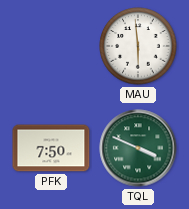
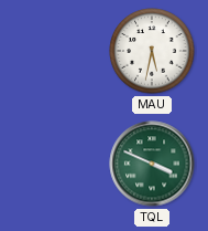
MAU: 5:59 -> 5:32 (152, 51)
PFK: 7:50 -> none (51, 148)
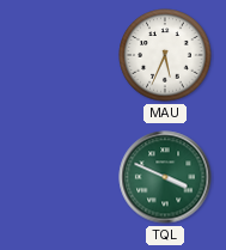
MAU: 5:32 -> 5:34 (165, 55)
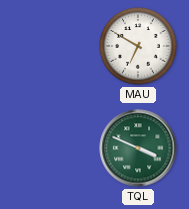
MAU: 5:34 -> 6:50 (138, 46)
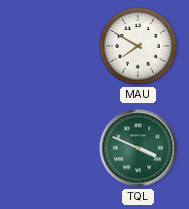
MAU: 6:50 -> 7:50 (138, 46)
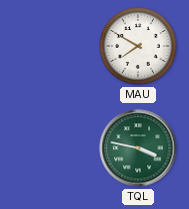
TQL: 3:49 -> 3:47 (138, 148)
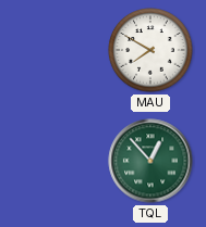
TQL: 3:47 -> 12:53 (150, 161)
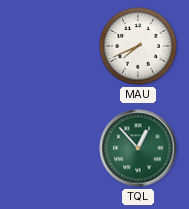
MAU: 7:50 -> 7:41 (138, 46)
